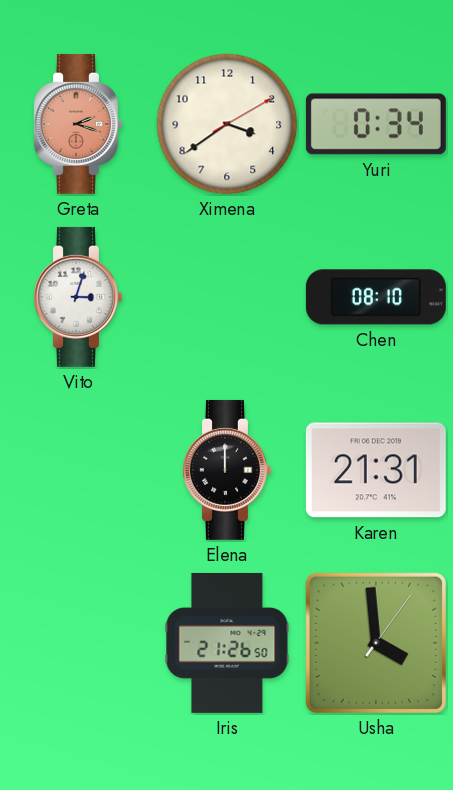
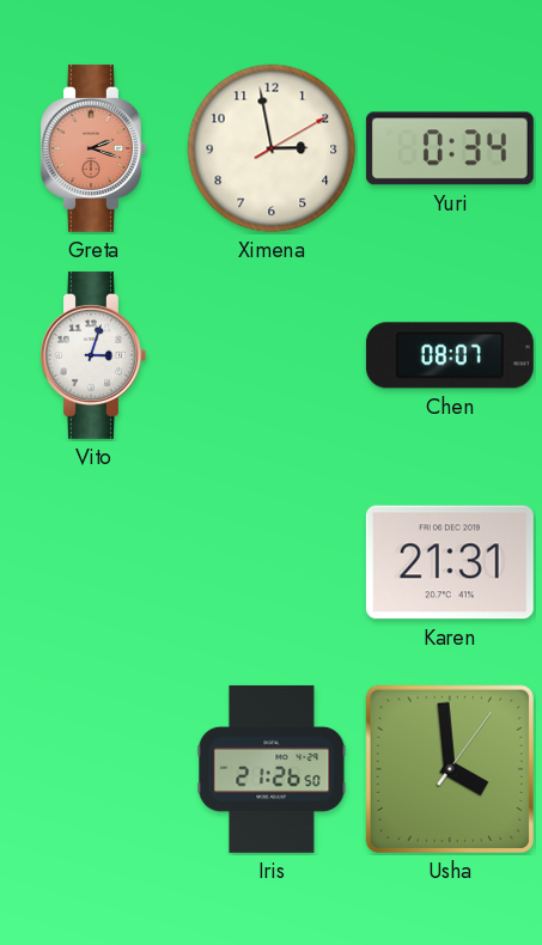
Ximena: 3:39 -> 2:58 (272, 148)
Chen: 08:10 -> 08:07 (450, 355)
Elena: 12:00 -> none (227, 470)
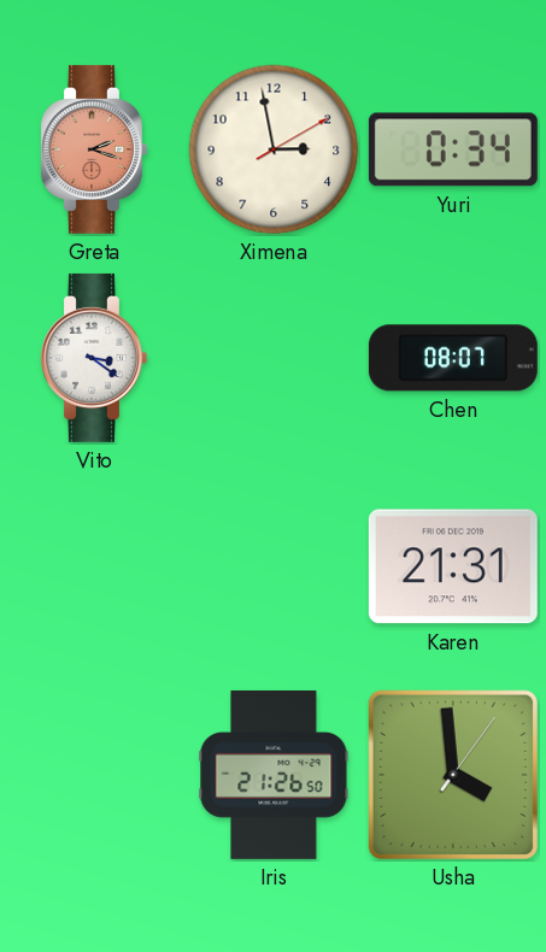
Vito: 3:03 -> 3:21 (94, 358)
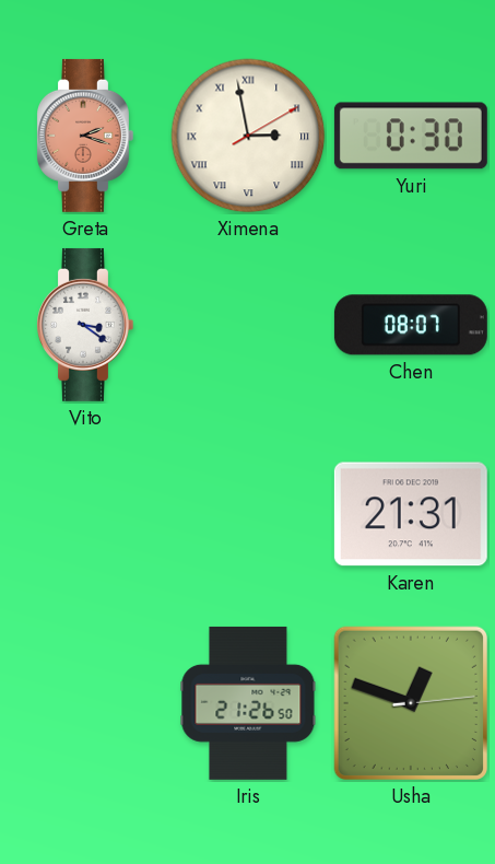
Ximena numerals: Arabic -> Roman (248, 136)
Yuri: 0:34 -> 0:30 (411, 136)
Usha: 3:59 -> 12:48 (411, 703)
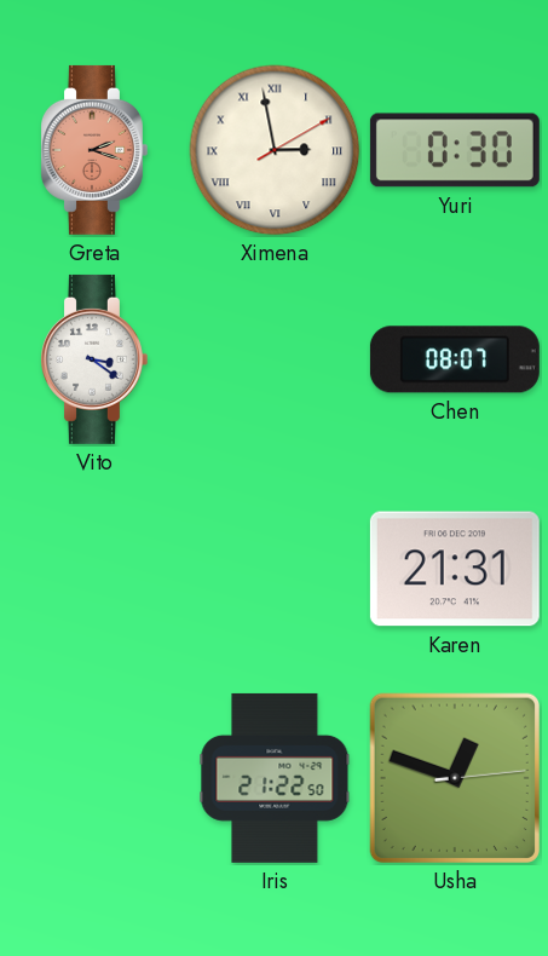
Iris: 21:26 -> 21:22 (275, 778)
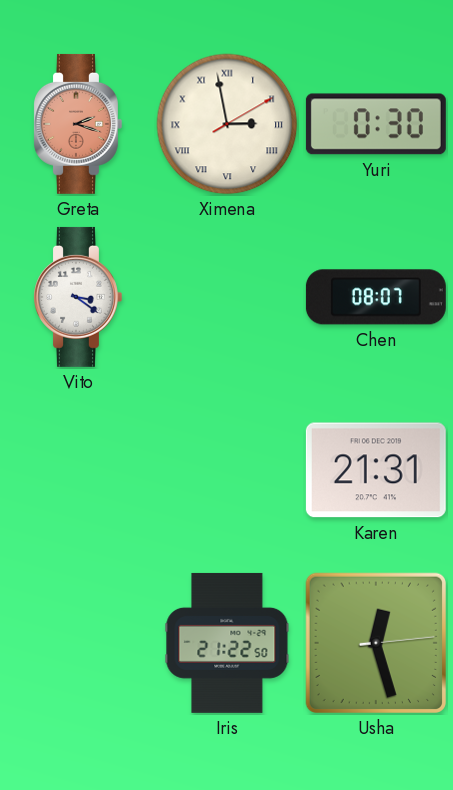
Usha: 12:48 -> 12:27 (376, 643)
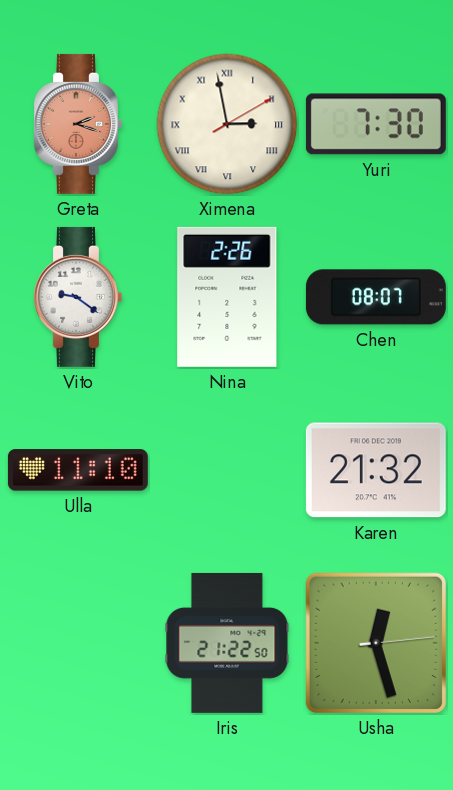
Yuri: 0:30 -> 7:30 (376, 124)
Vito: 3:21 -> 9:21 (78, 297)
Nina: none -> 2:26 (227, 297)
Ulla: none -> 11:10 (78, 470)
Karen: 21:31 -> 21:32 (376, 470)
